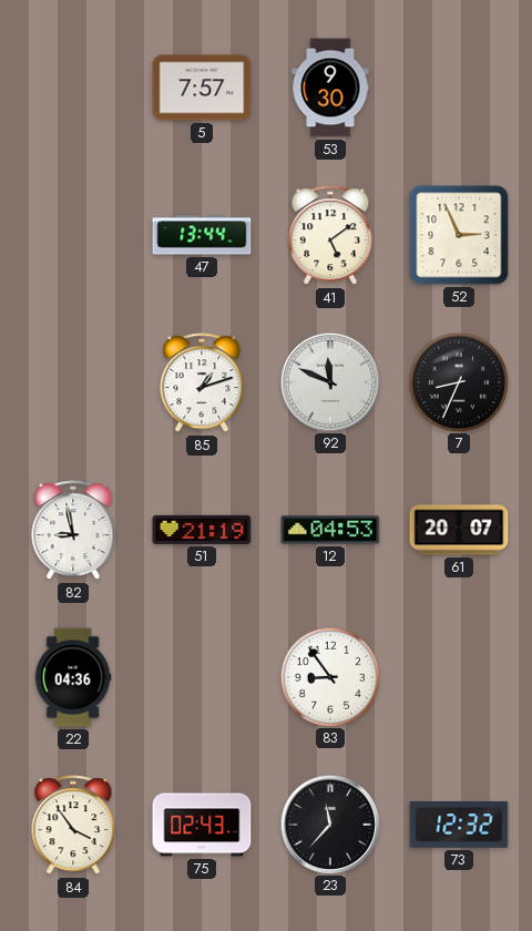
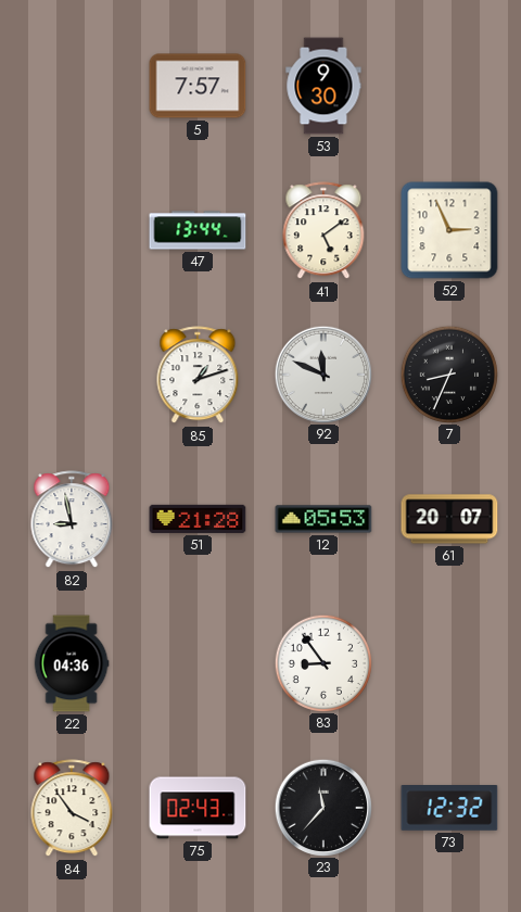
51: 21:19 -> 21:28 (198, 519)
12: 04:53 -> 05:53 (323, 519)
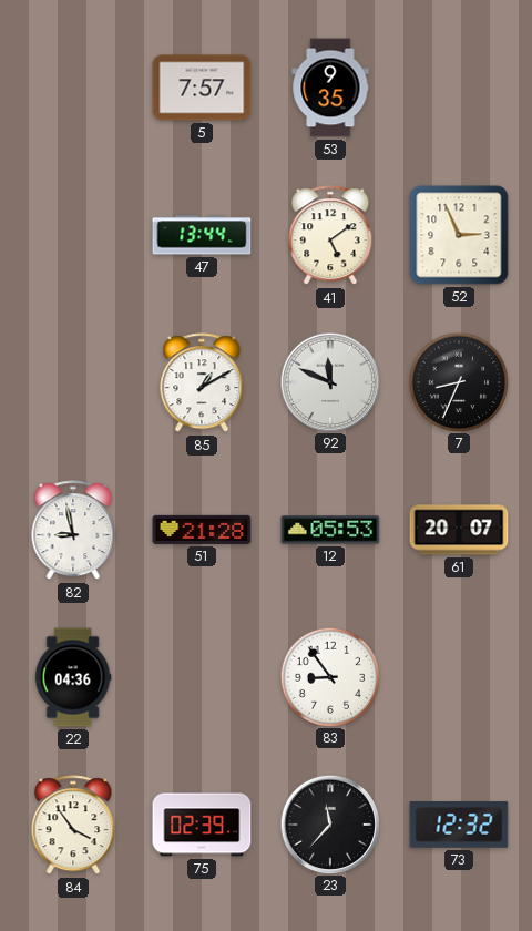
53: 9:30 -> 9:35 (330, 88)
85: 1:12 -> 1:10 (202, 383)
75: 02:43 -> 02:39 (202, 825)
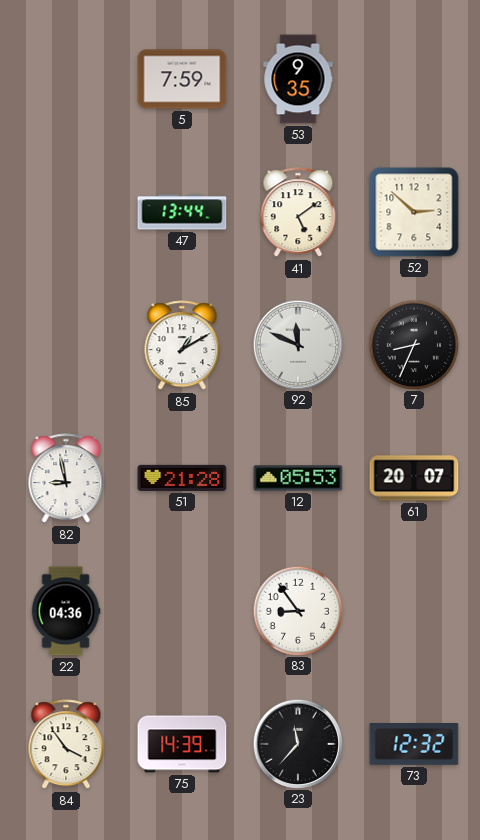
5: 7:57 -> 7:59 (182, 79)
52: 2:56 -> 2:52 (414, 212)
75: 02:39 -> 14:39 (182, 744)
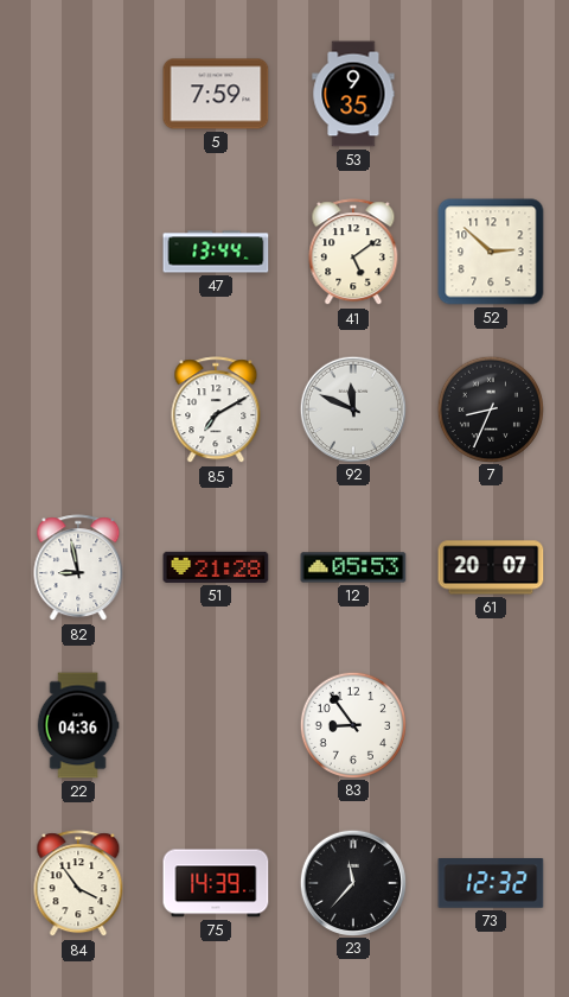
85: 1:10 -> 7:10 (216, 411)
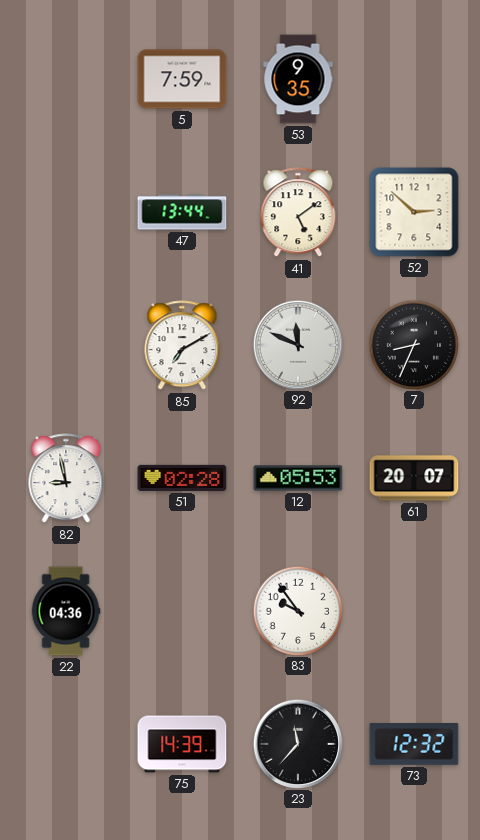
51: 21:28 -> 02:28 (182, 478)
83: 8:54 -> 9:54 (297, 610)
84: 3:54 -> none (78, 884)
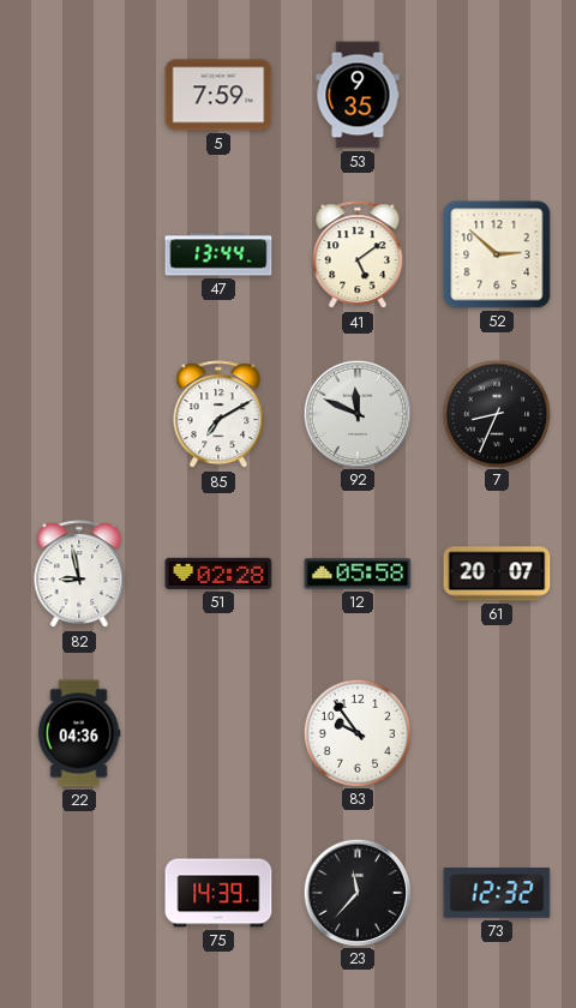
12: 05:53 -> 05:58 (358, 574)
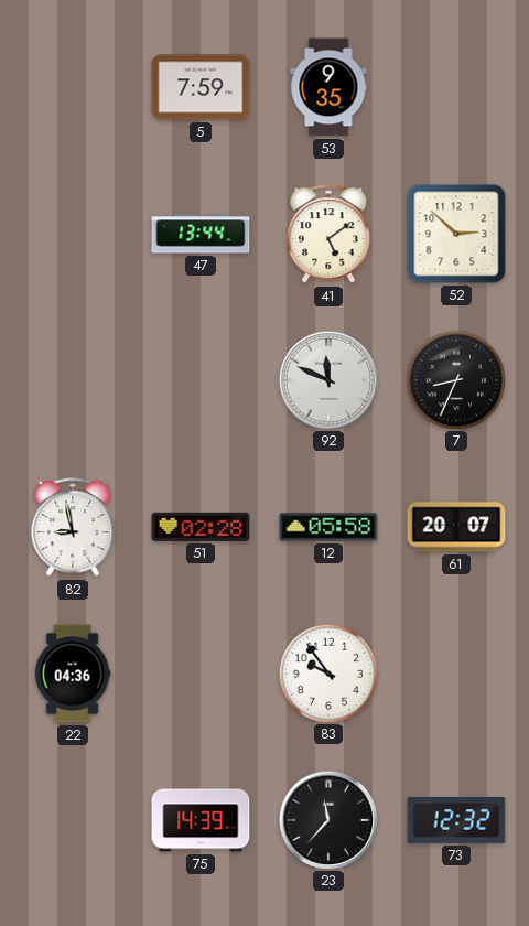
85: 7:10 -> none (218, 415)
